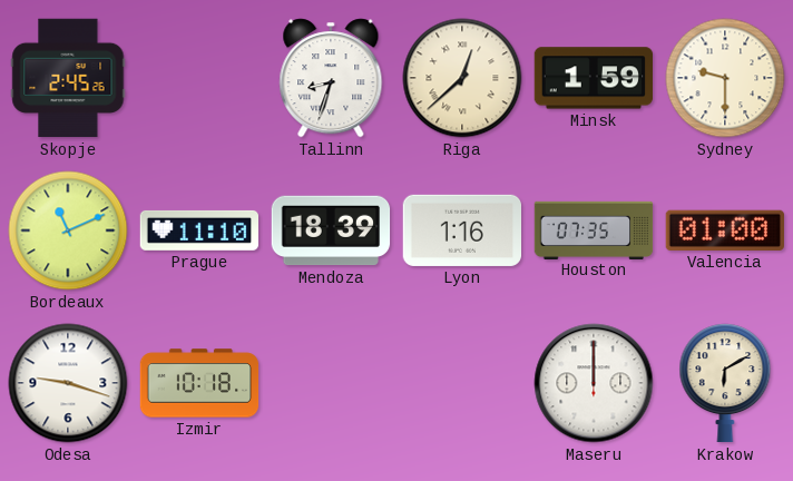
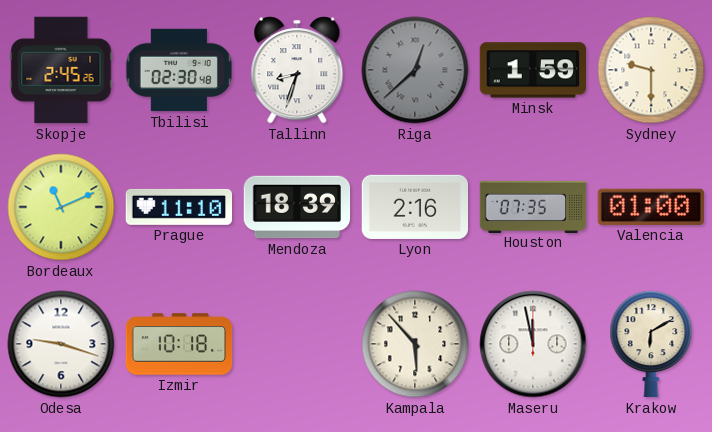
Tbilisi: none -> 02:30 (178, 70)
Riga dial: cream -> grey (415, 70)
Lyon: 1:16 -> 2:16 (414, 207)
Kampala: none -> 5:53 (415, 344)
Maseru: 12:00 -> 11:58 (533, 344)
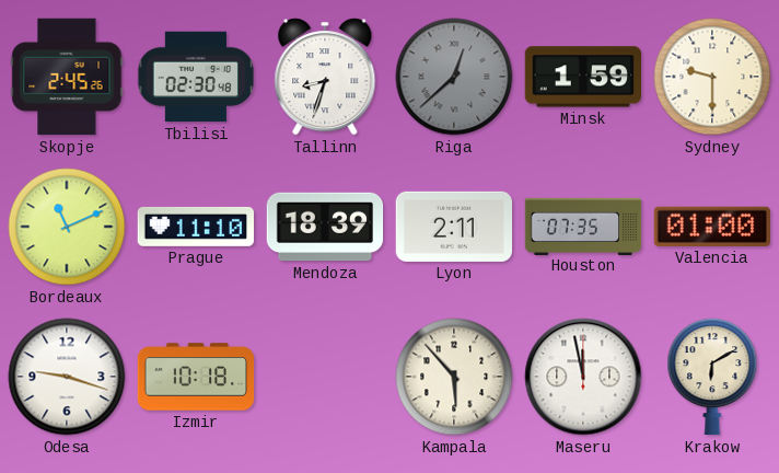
Lyon: 2:16 -> 2:11 (453, 227)
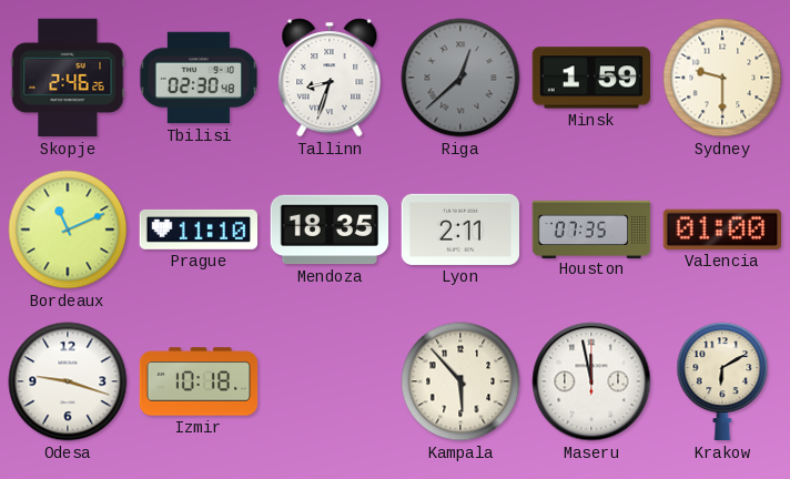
Skopje: 2:45 -> 2:46 (68, 78)
Mendoza: 18:39 -> 18:35 (330, 230)
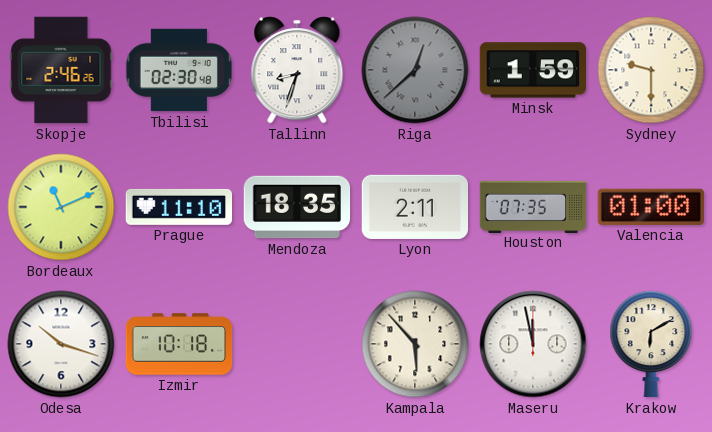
Odesa: 9:18 -> 10:18 (61, 344)
